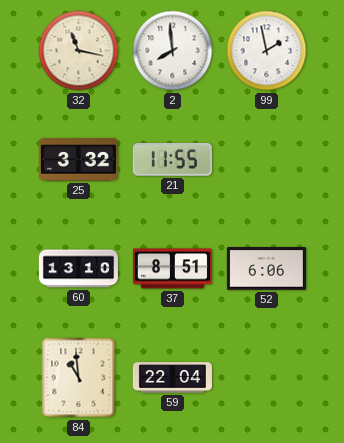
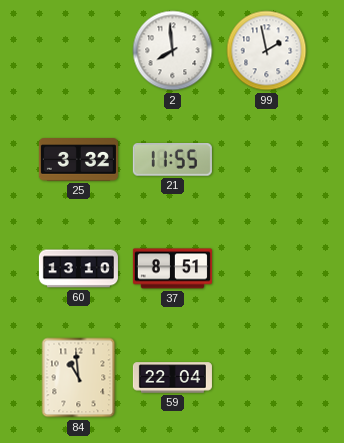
32: 11:17 -> none (79, 51)
52: 6:06 -> none (266, 269)
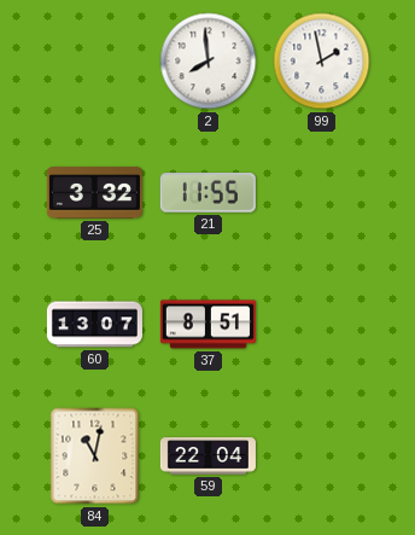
60: 13:10 -> 13:07 (94, 325)
84: 10:59 -> 11:02 (95, 457)
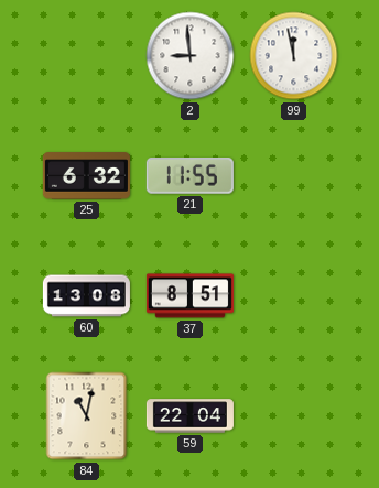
2: 7:59 -> 8:59 (191, 56)
99: 1:58 -> 11:58 (294, 56)
25: 3:32 -> 6:32 (86, 176)
60: 13:07 -> 13:08 (86, 296)
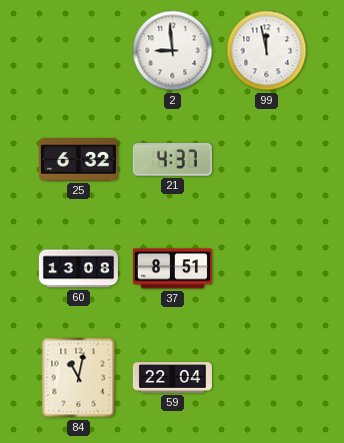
21: 11:55 -> 4:37 (172, 160)
